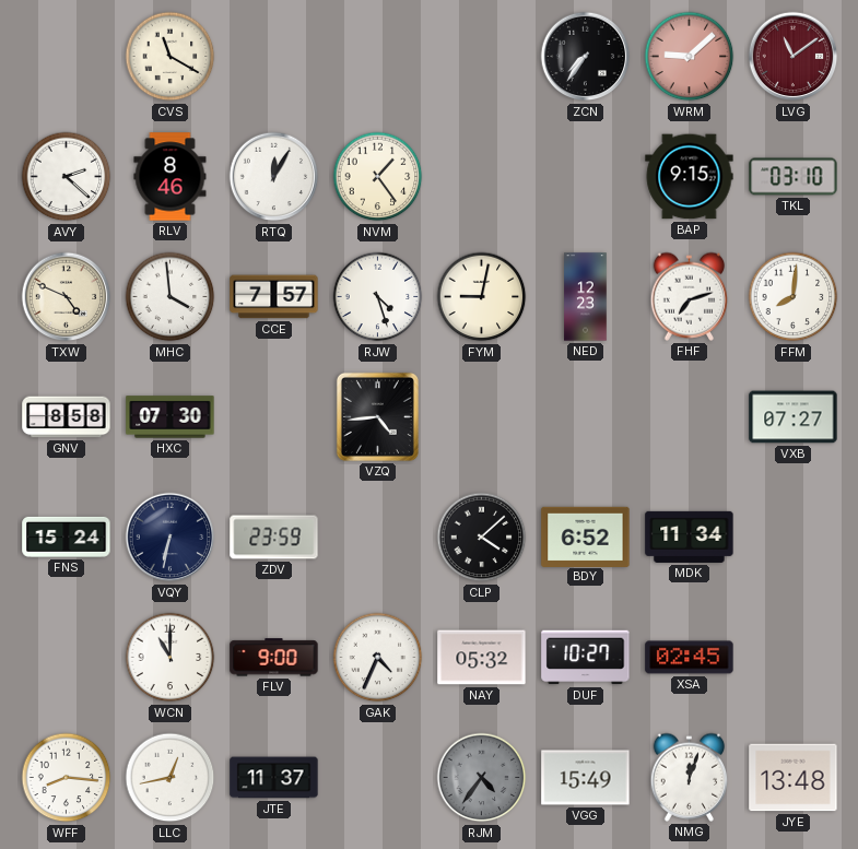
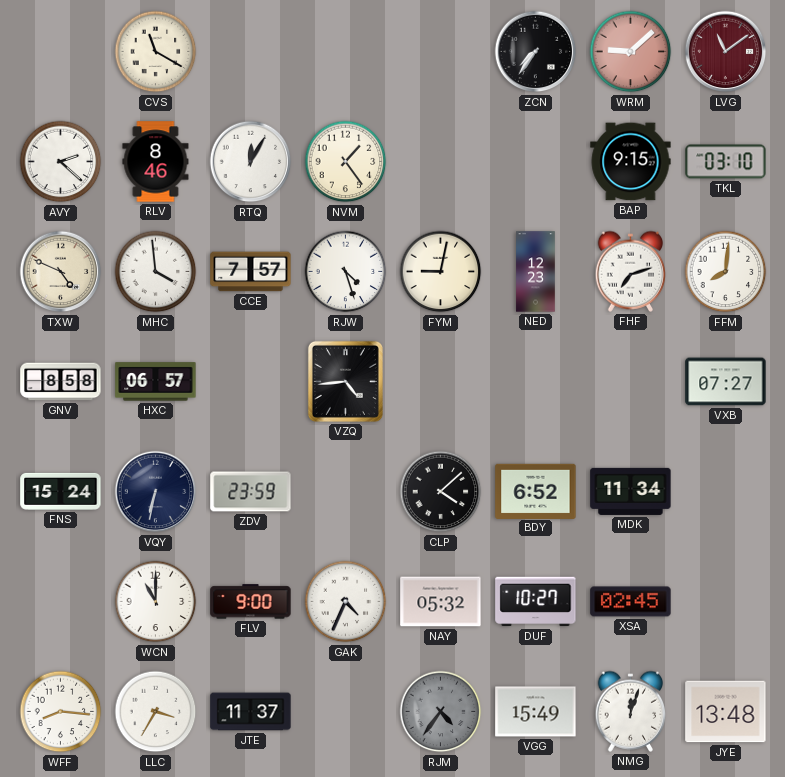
HXC: 07:30 -> 06:57 (156, 382)
LLC: 12:43 -> 3:35 (156, 712)
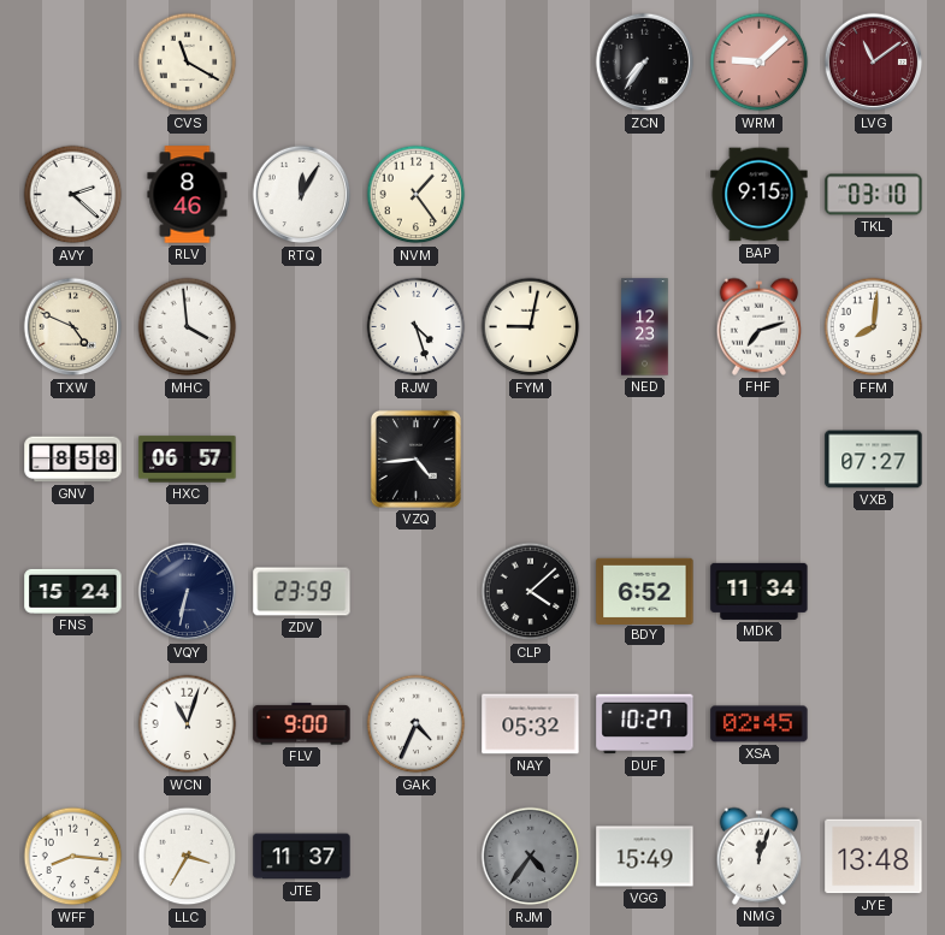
CCE: 7:57 -> none (251, 272)
WCN: 11:00 -> 11:03 (188, 724)
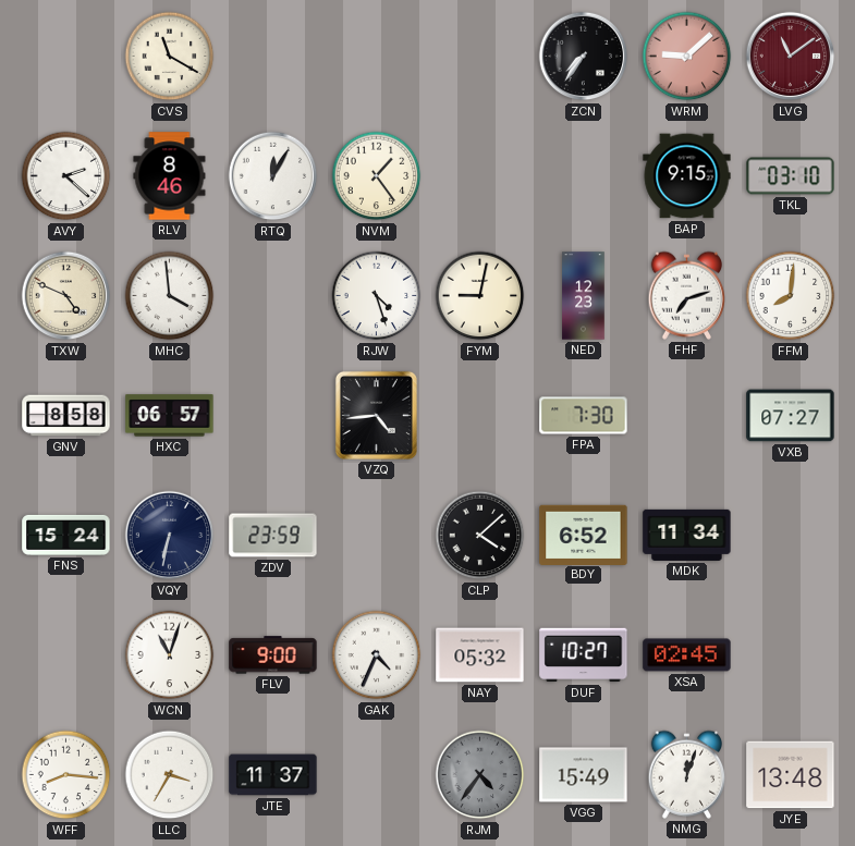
FPA: none -> 7:30 (584, 416)
